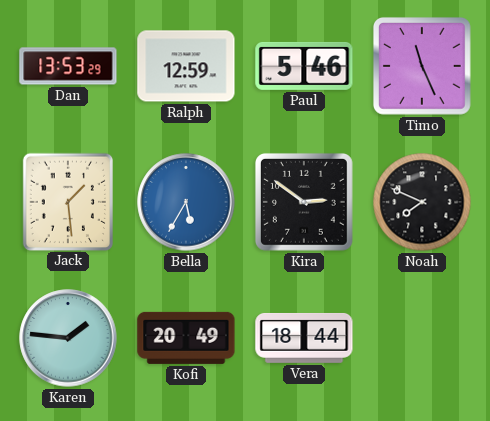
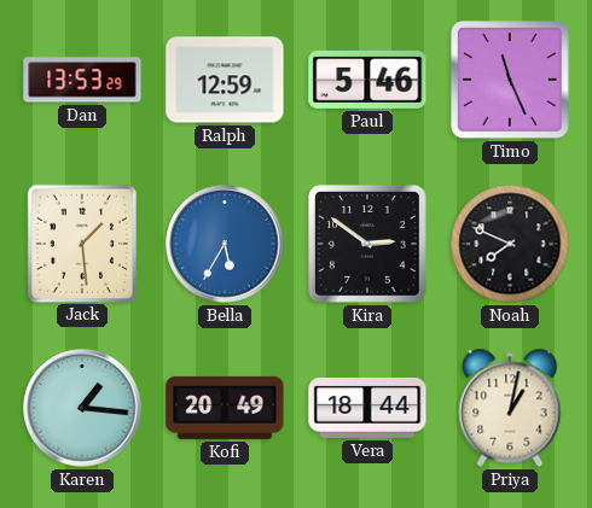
Karen: 1:46 -> 1:16 (82, 408)
Priya: none -> 1:02 (510, 408)
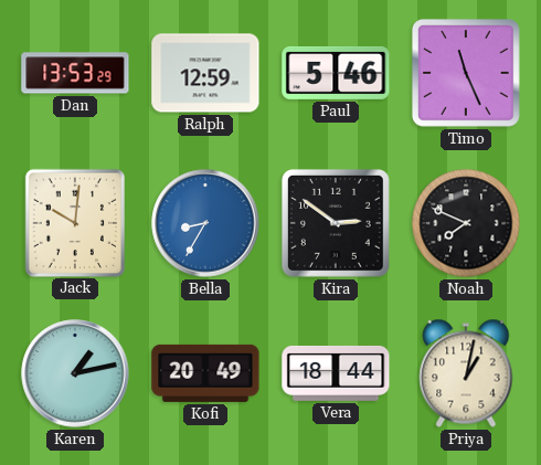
Jack: 1:29 -> 10:01 (74, 222)
Bella: 5:35 -> 8:35 (205, 223)
Karen: 1:16 -> 1:13 (75, 373)
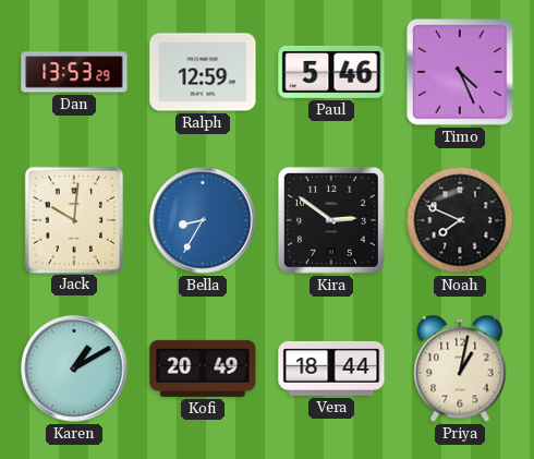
Timo: 11:26 -> 4:26 (460, 72)
Karen: 1:13 -> 1:10 (74, 369)
